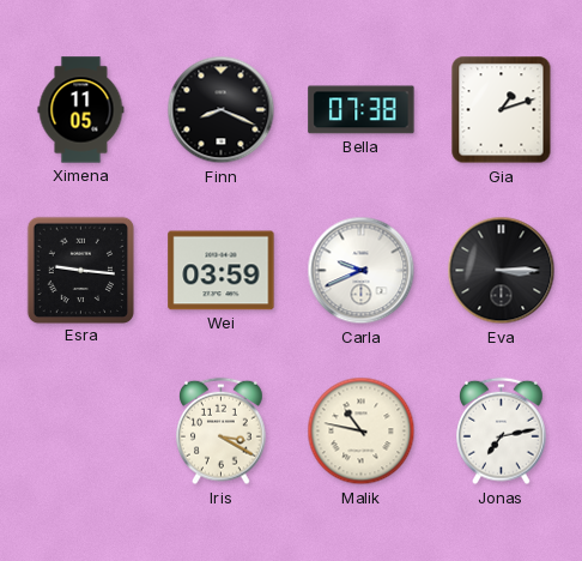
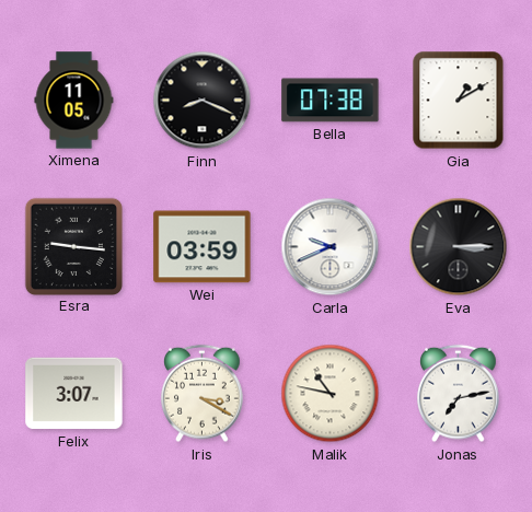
Gia: 1:12 -> 1:10 (459, 101)
Felix: none -> 3:07 (74, 394)
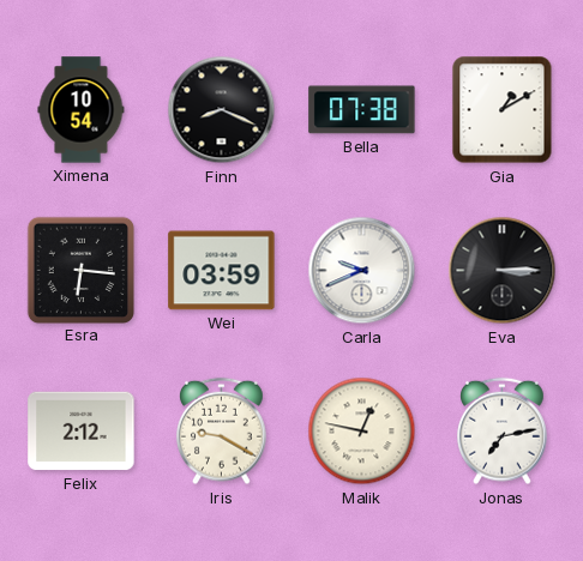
Ximena: 11:05 -> 10:54 (82, 110)
Esra: 9:16 -> 6:16 (80, 270)
Felix: 3:07 -> 2:12 (82, 432)
Iris: 3:20 -> 9:20 (222, 432)
Malik: 10:47 -> 12:47 (362, 432)
